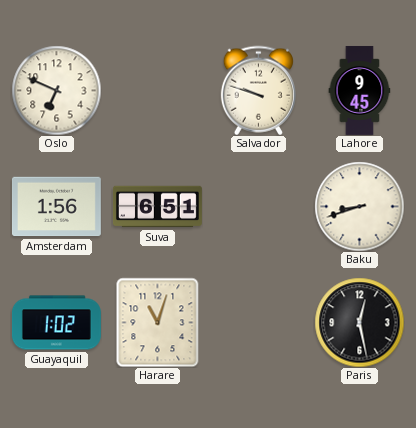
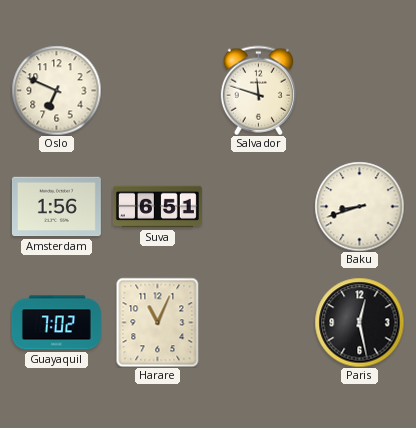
Salvador: 9:48 -> 11:48 (258, 90)
Lahore: 9:45 -> none (360, 90)
Guayaquil: 1:02 -> 7:02 (56, 323)
Harare: 11:03 -> 11:04 (158, 322)
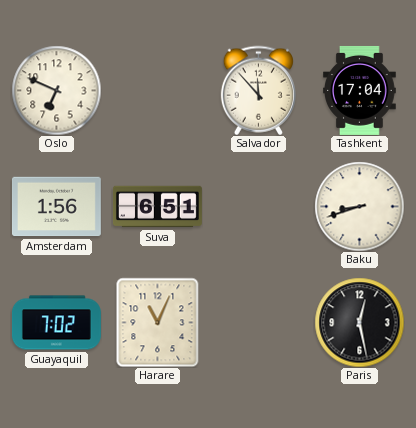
Salvador: 11:48 -> 11:53 (258, 90)
Tashkent: none -> 17:04 (360, 90)
